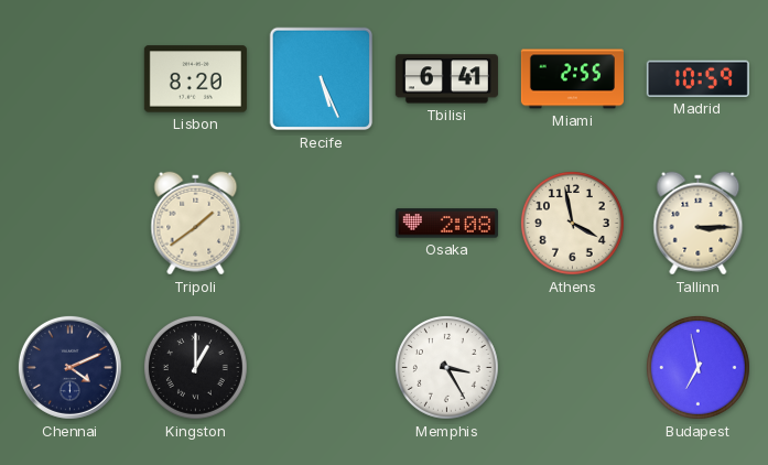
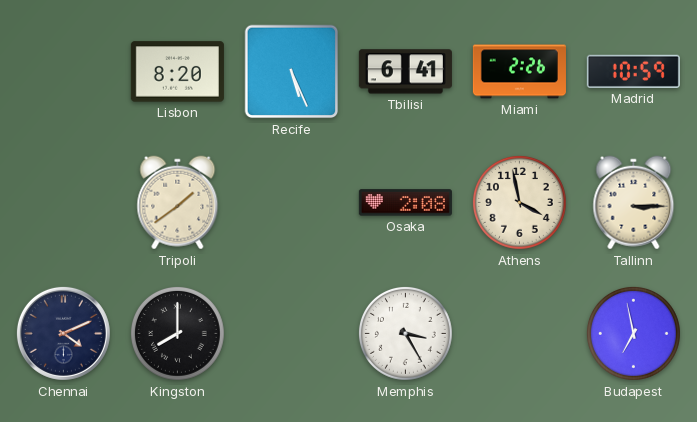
Miami: 2:55 -> 2:26 (519, 72)
Kingston: 1:00 -> 8:00 (177, 333)
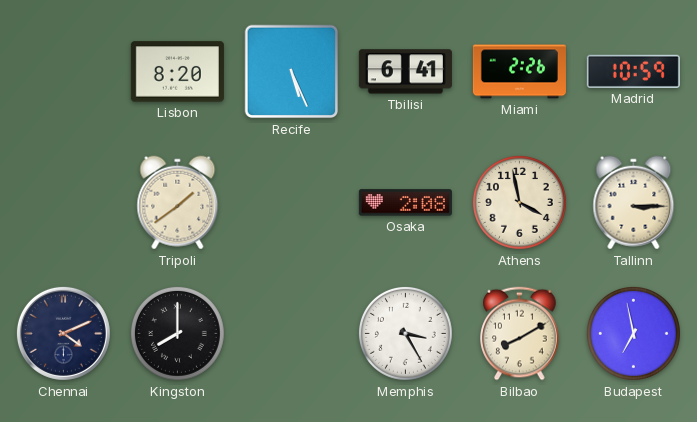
Bilbao: none -> 8:10 (520, 334)
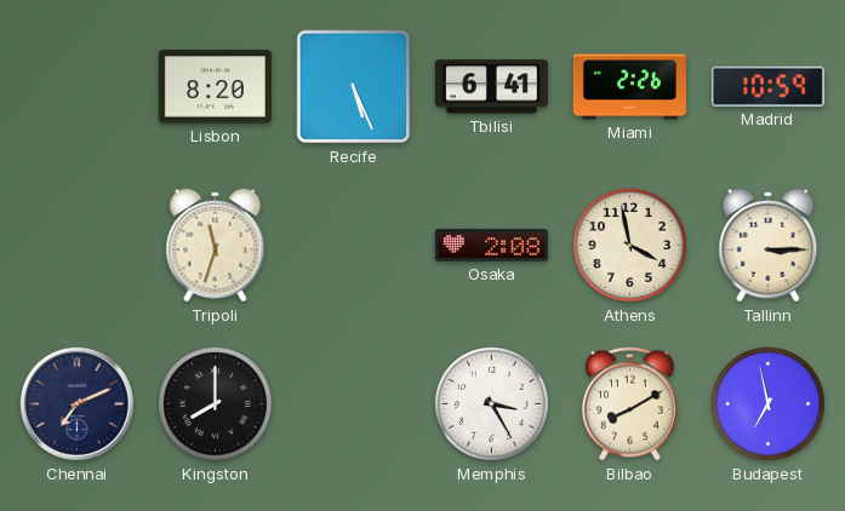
Tripoli: 1:39 -> 11:33 (216, 246)
Chennai: 4:11 -> 7:11 (76, 403)
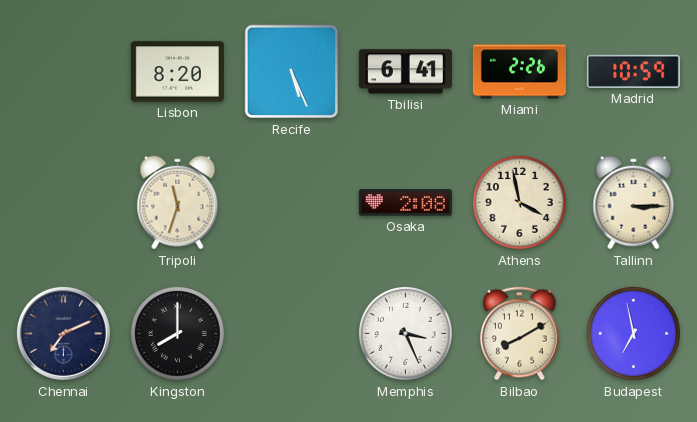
Memphis: 3:25 -> 3:26 (405, 333)
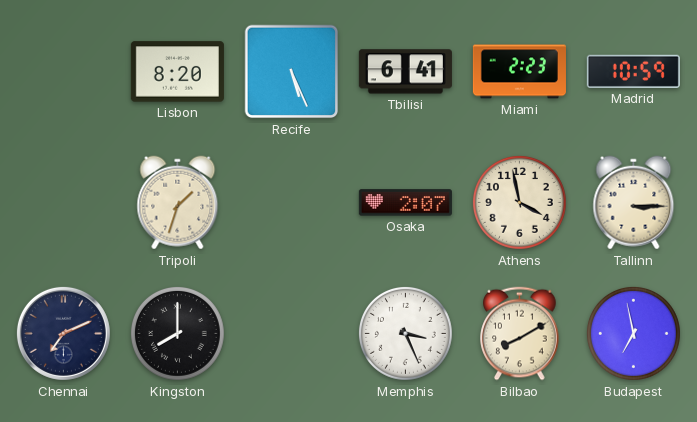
Miami: 2:26 -> 2:23 (519, 72)
Tripoli: 11:33 -> 1:33 (178, 203)
Osaka: 2:08 -> 2:07 (405, 203)
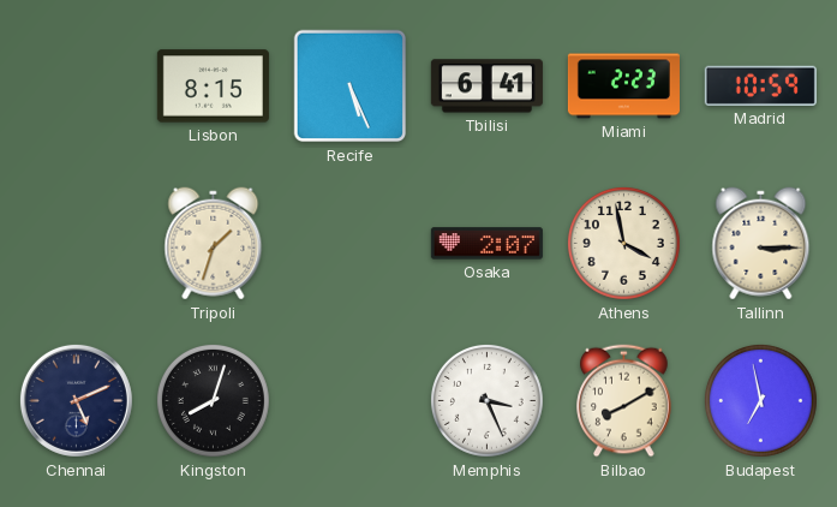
Lisbon: 8:20 -> 8:15 (213, 87)
Chennai: 7:11 -> 5:11 (76, 400)
Kingston: 8:00 -> 8:03 (213, 400)
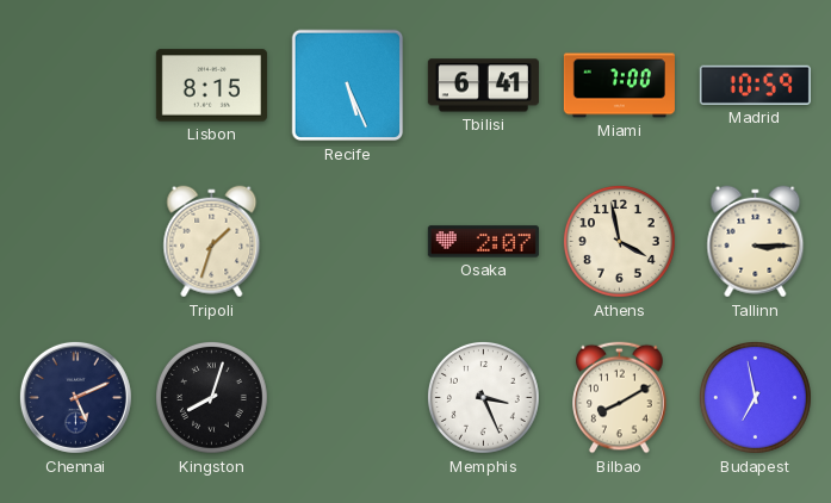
Miami: 2:23 -> 7:00 (619, 86)
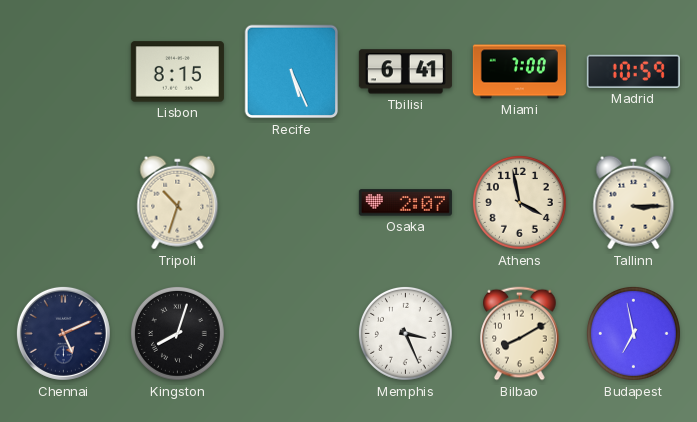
Tripoli: 1:33 -> 10:33 (178, 203)
